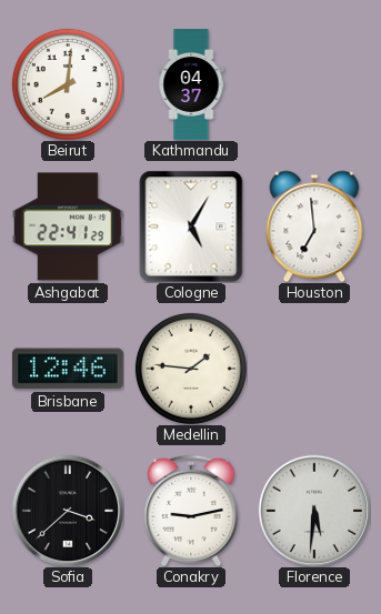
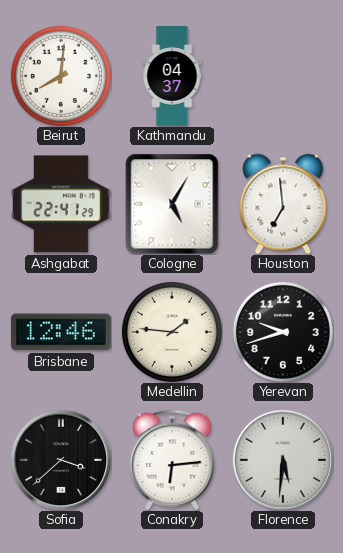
Yerevan: none -> 9:42 (283, 332)
Conakry: 9:13 -> 6:14 (172, 460)
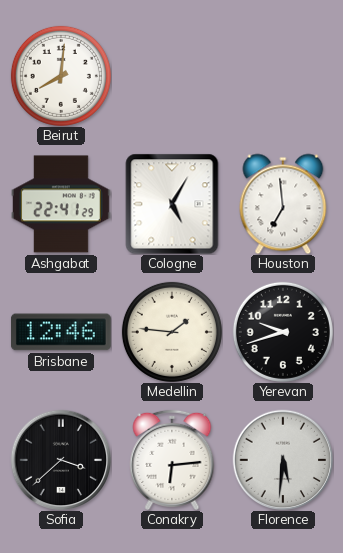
Kathmandu: 04:37 -> none (172, 77)
